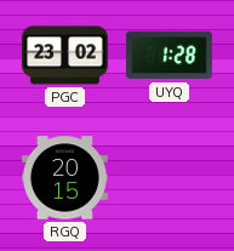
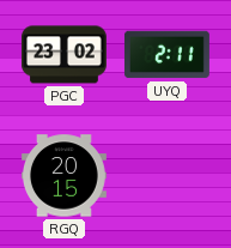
UYQ: 1:28 -> 2:11 (166, 55)
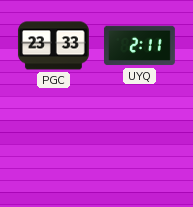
PGC: 23:02 -> 23:33 (53, 46)
RGQ: 20:15 -> none (63, 176)
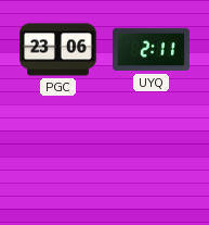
PGC: 23:33 -> 23:06 (57, 50)
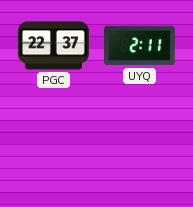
PGC: 23:06 -> 22:37 (53, 46)
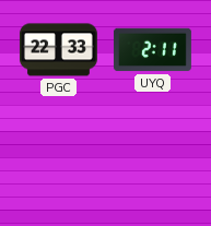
PGC: 22:37 -> 22:33 (58, 50)
